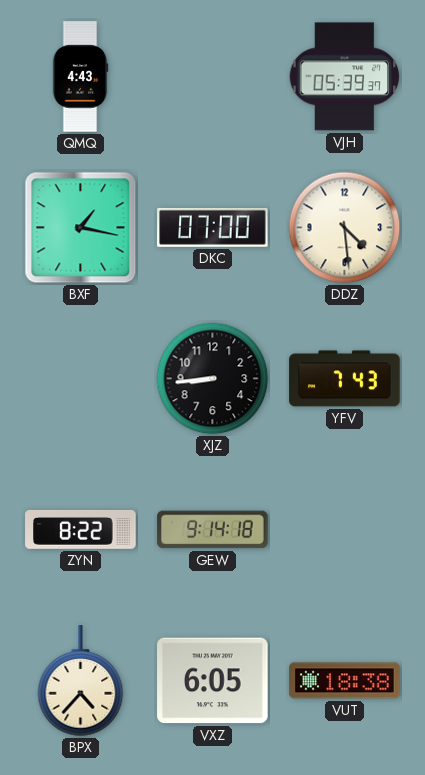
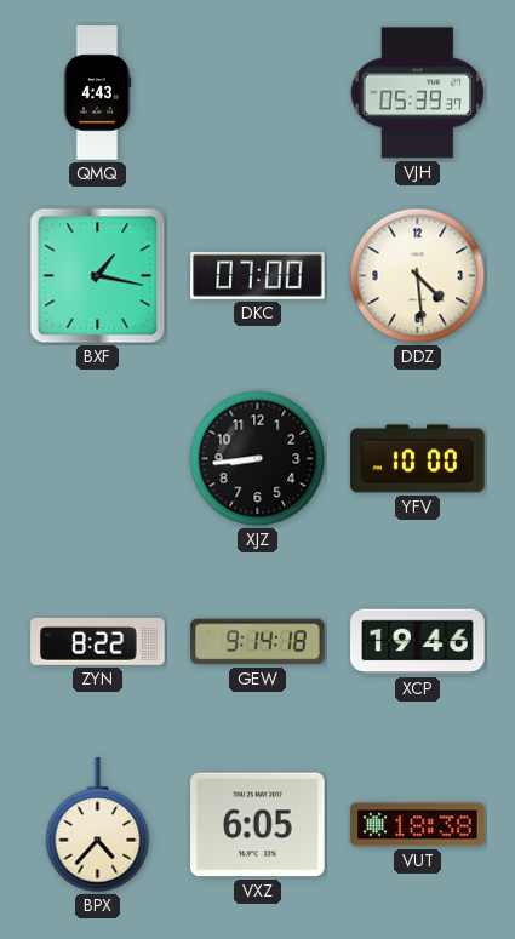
YFV: 7:43 -> 10:00 (418, 459)
XCP: none -> 19:46 (418, 642)
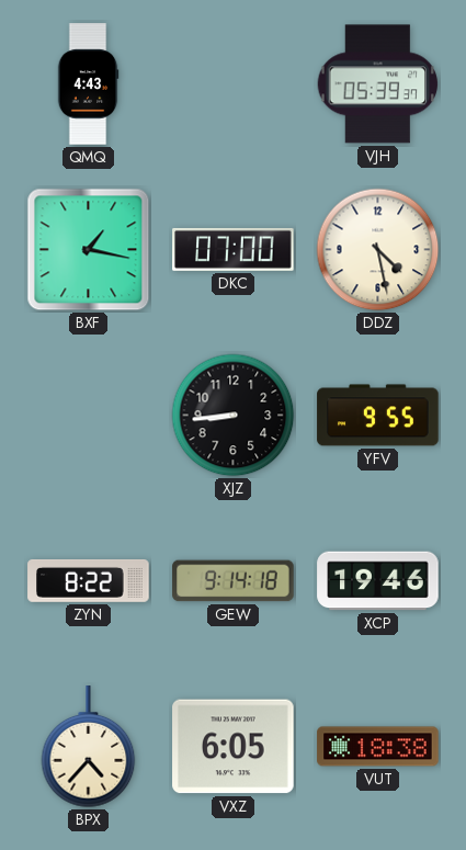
DDZ: 4:29 -> 4:28 (378, 250)
YFV: 10:00 -> 9:55 (378, 416)
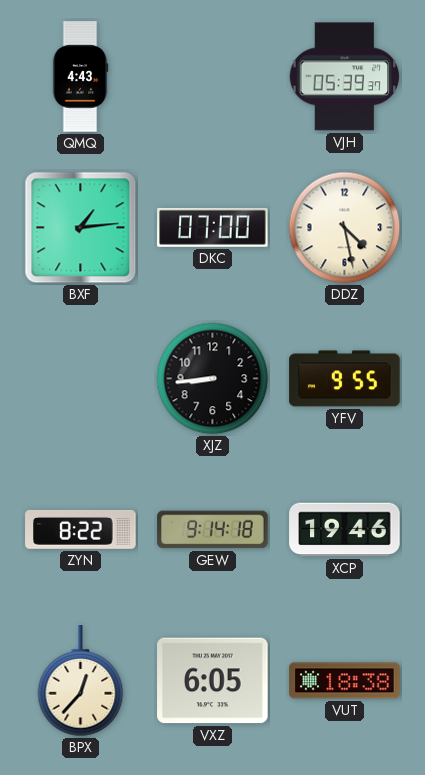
BXF: 1:17 -> 1:14 (81, 228)
BPX: 4:37 -> 12:37 (81, 681)
